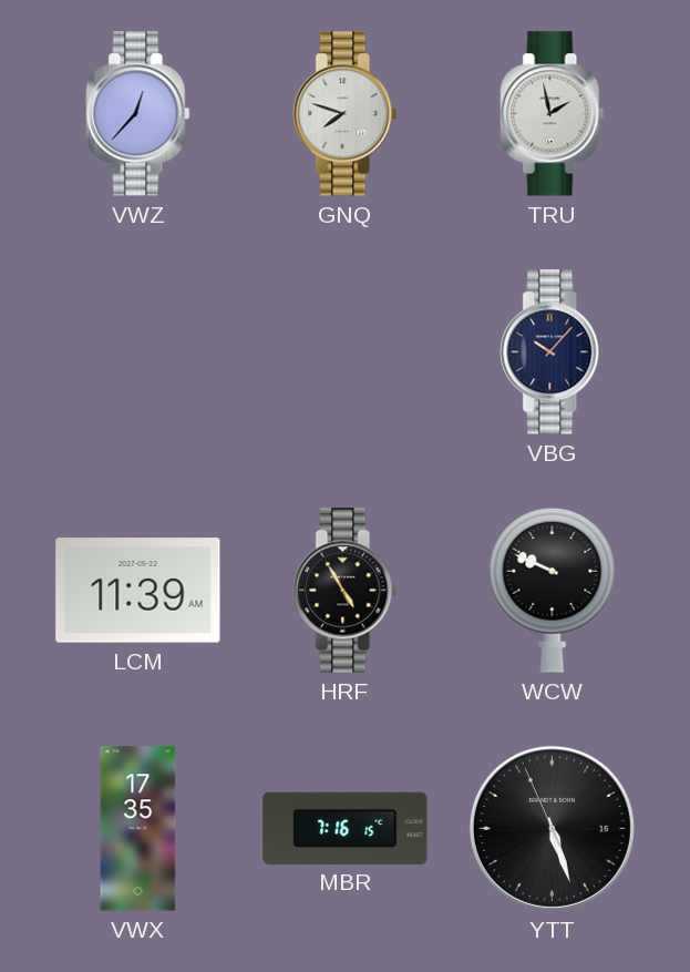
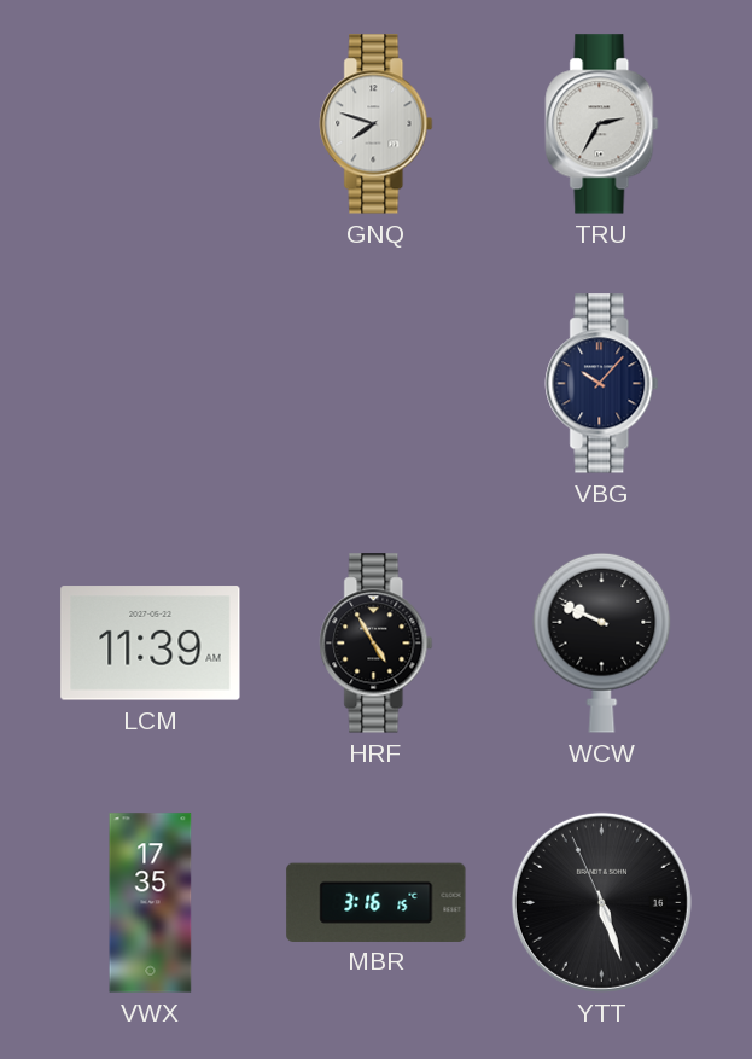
VWZ: 12:37 -> none (138, 114)
TRU: 1:58 -> 2:35 (602, 124)
MBR: 7:16 -> 3:16 (377, 902)
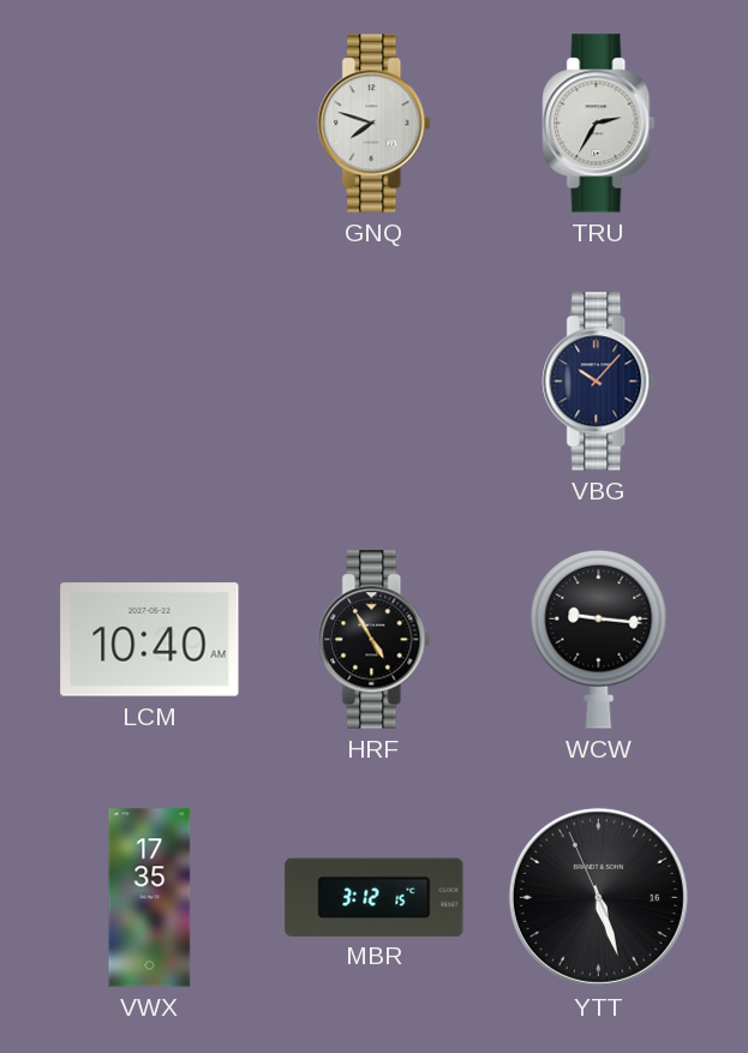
LCM: 11:39 -> 10:40 (150, 640)
WCW: 9:49 -> 9:16 (599, 639)
MBR: 3:16 -> 3:12 (375, 897)
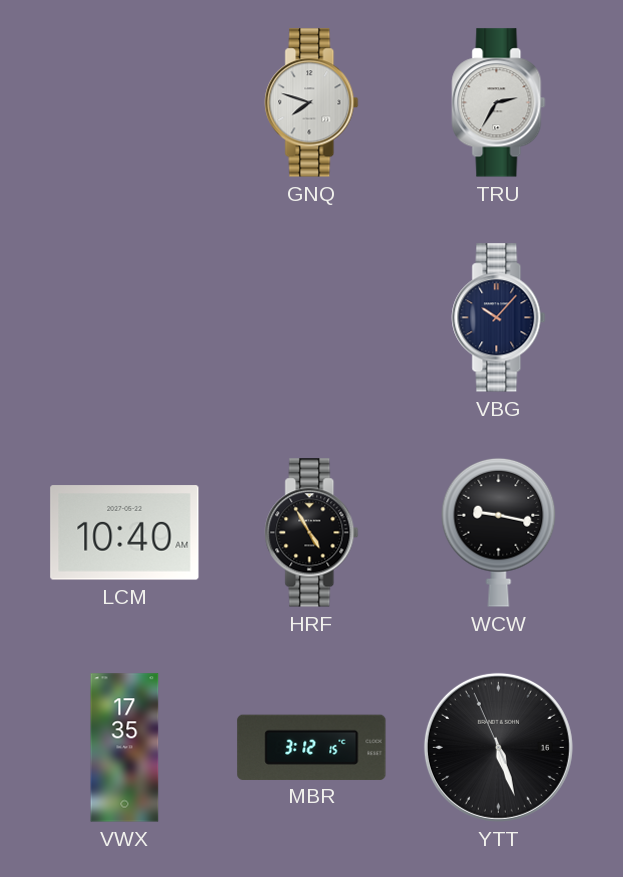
WCW: 9:16 -> 9:17 (499, 532)
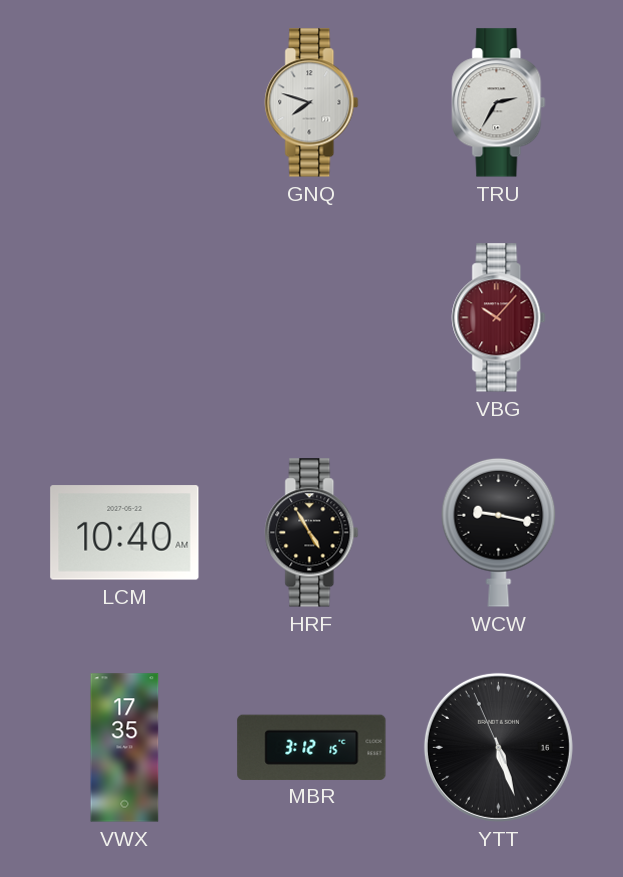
VBG dial: navy -> burgundy (499, 318)
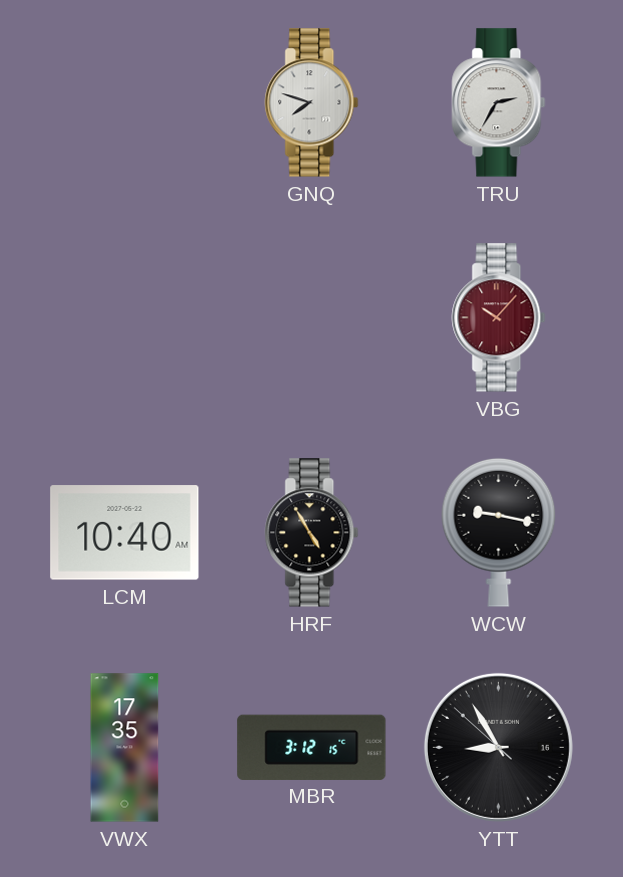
YTT: 5:26 -> 8:54 (498, 747)
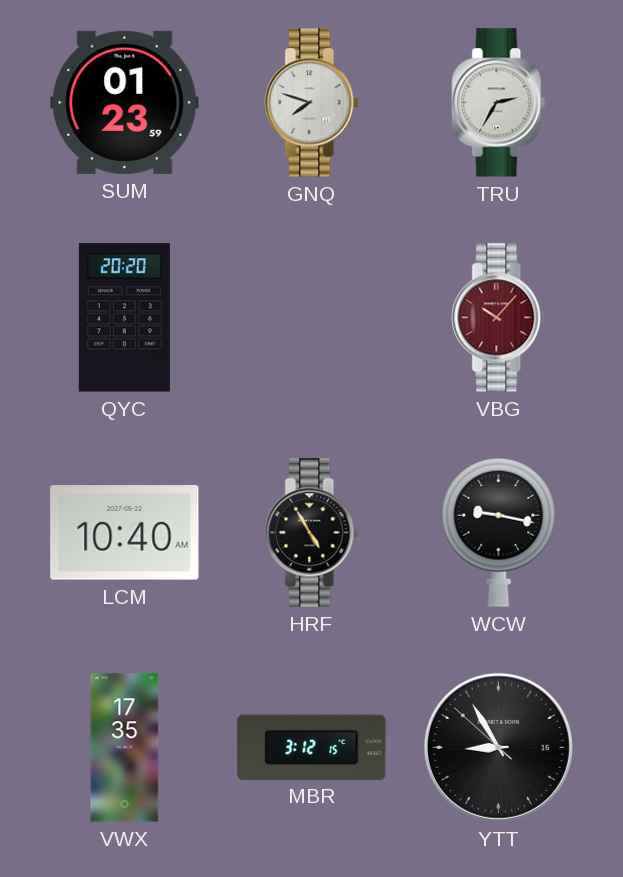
SUM: none -> 01:23 (125, 102)
QYC: none -> 20:20 (124, 318)
